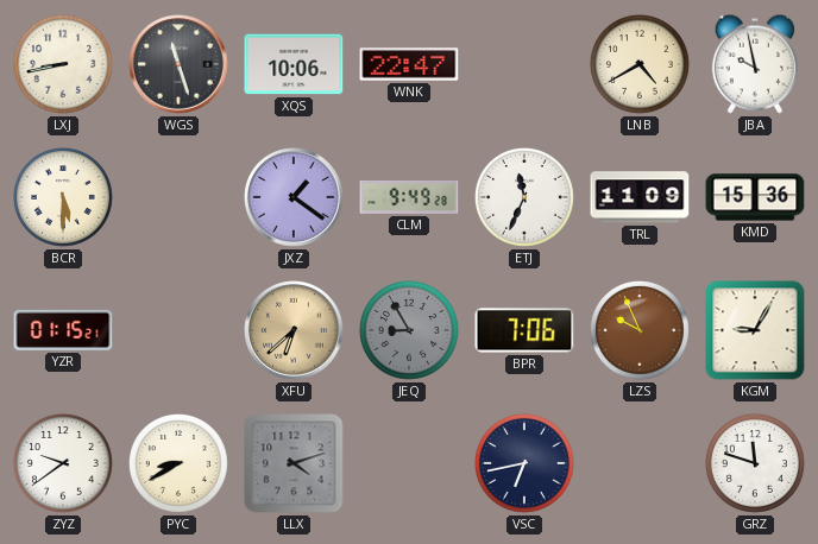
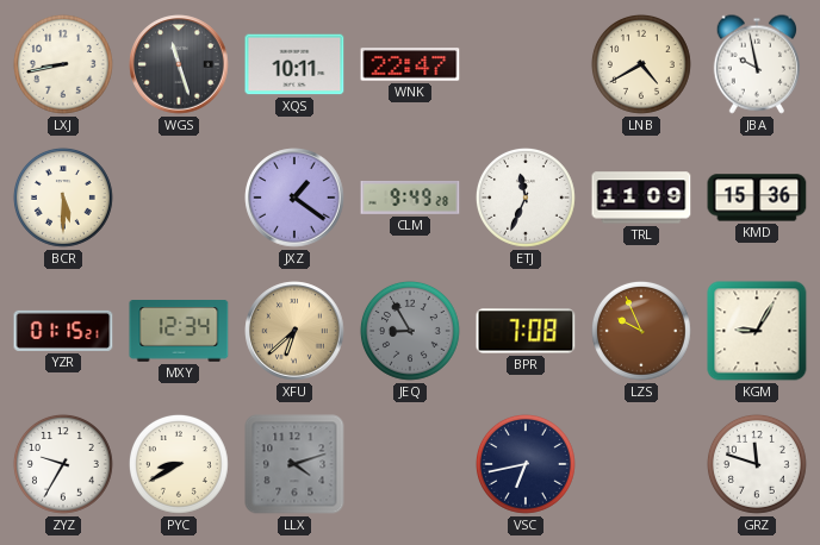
XQS: 10:06 -> 10:11 (294, 64)
MXY: none -> 12:34 (179, 332)
BPR: 7:06 -> 7:08 (526, 331)
ZYZ: 9:39 -> 9:35 (63, 464)
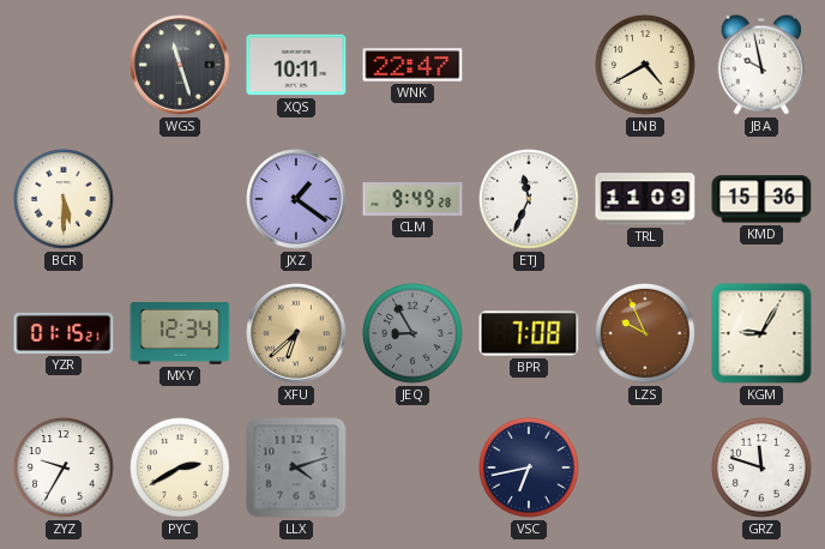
LXJ: 8:43 -> none (63, 64)
PYC: 8:40 -> 2:40 (180, 467)
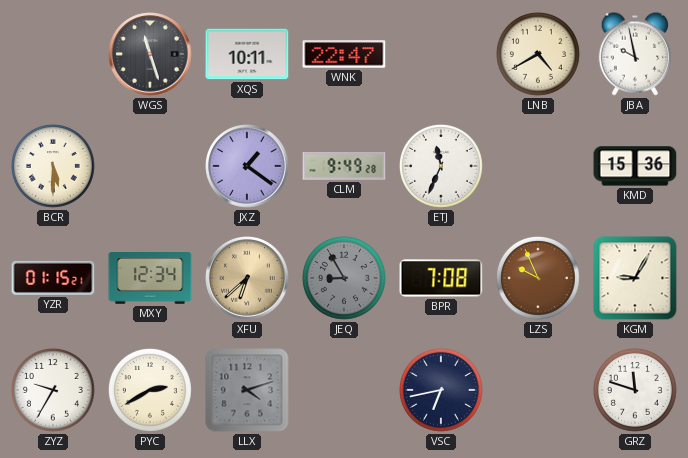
TRL: 11:09 -> none (645, 199)
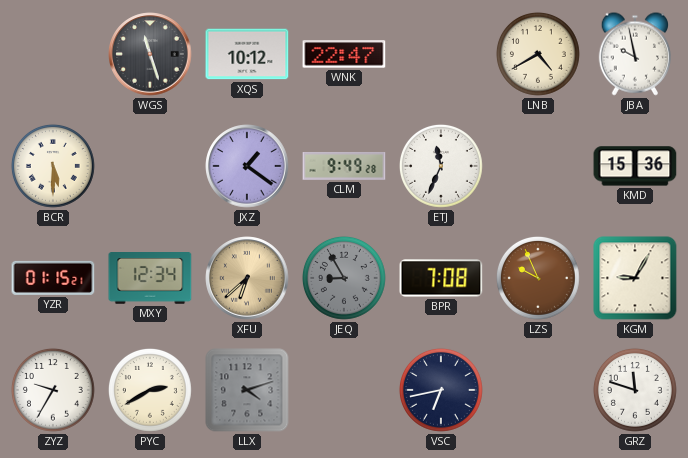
XQS: 10:11 -> 10:12 (247, 54)
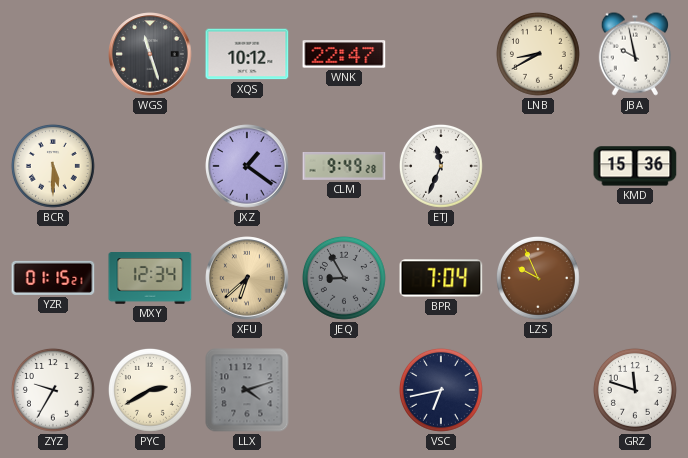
LNB: 4:40 -> 8:40 (538, 54)
BPR: 7:08 -> 7:04 (441, 278)
KGM: 9:05 -> none (635, 278)
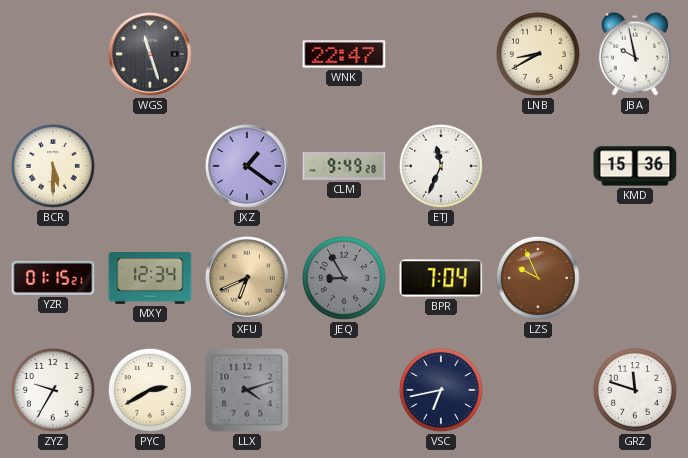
XQS: 10:12 -> none (247, 54)
XFU: 6:38 -> 6:41 (247, 278)
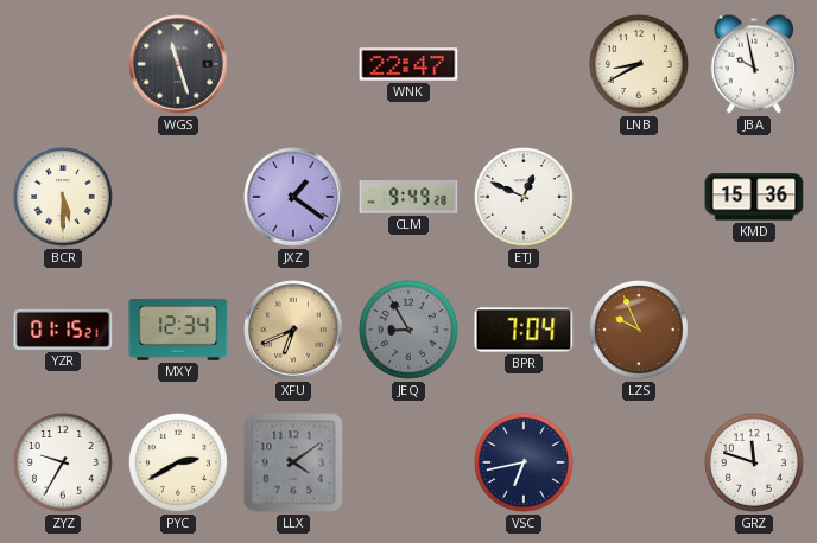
ETJ: 11:34 -> 12:49 (524, 197)
LLX: 4:12 -> 4:09 (293, 462)
